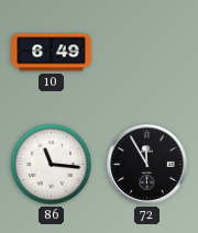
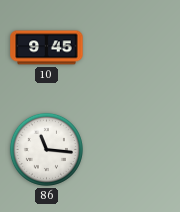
10: 6:49 -> 9:45 (47, 48)
72: 11:55 -> none (147, 165)
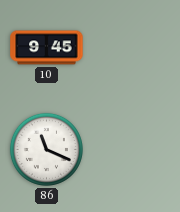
86: 11:16 -> 11:19 (46, 149)
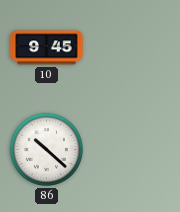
86: 11:19 -> 10:22 (46, 149)
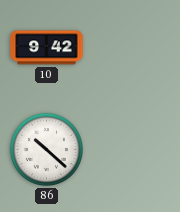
10: 9:45 -> 9:42 (47, 48)
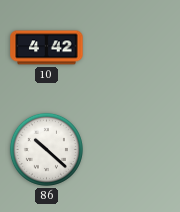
10: 9:42 -> 4:42 (47, 48)
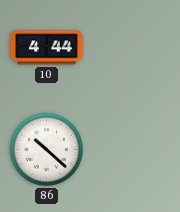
10: 4:42 -> 4:44 (47, 48)
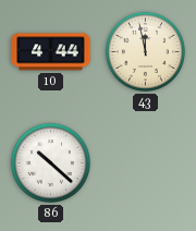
43: none -> 11:58 (145, 51)
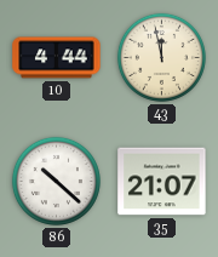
35: none -> 21:07 (162, 182)
